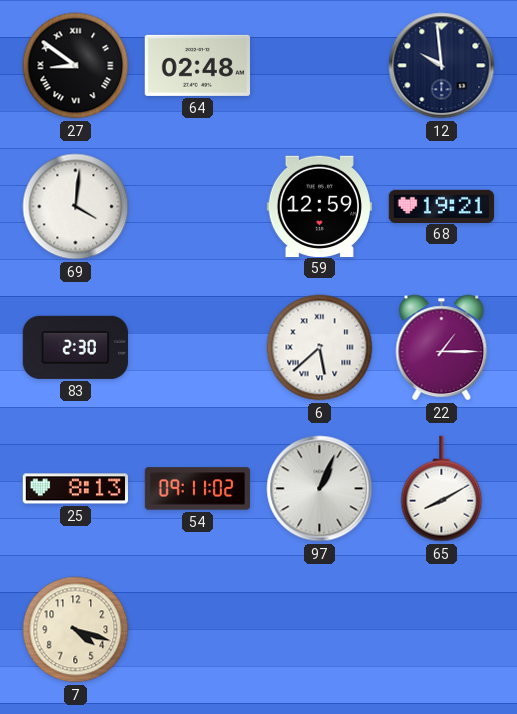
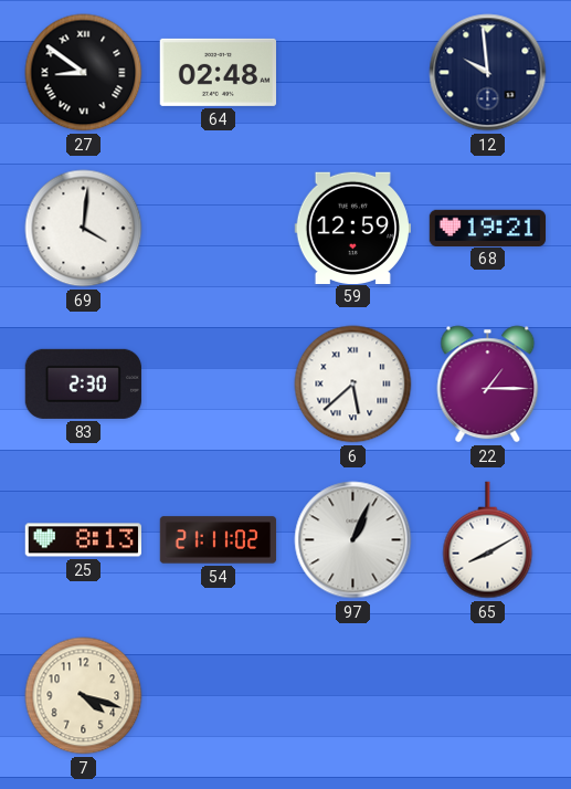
54: 09:11 -> 21:11 (219, 540)
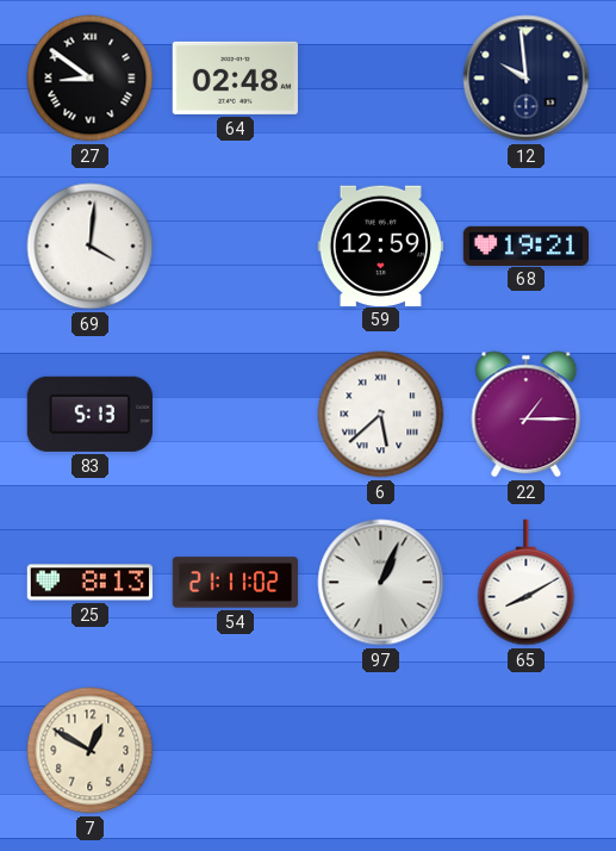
83: 2:30 -> 5:13 (89, 414)
7: 4:18 -> 12:50 (91, 751)
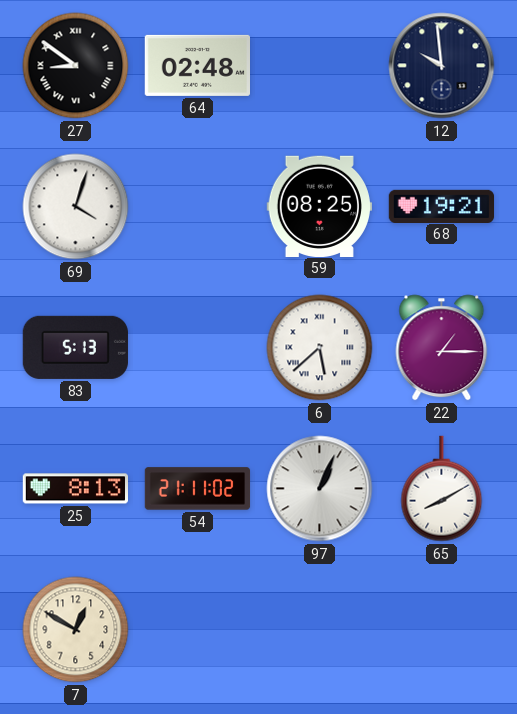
69: 4:01 -> 4:03 (76, 207)
59: 12:59 -> 08:25 (319, 206)
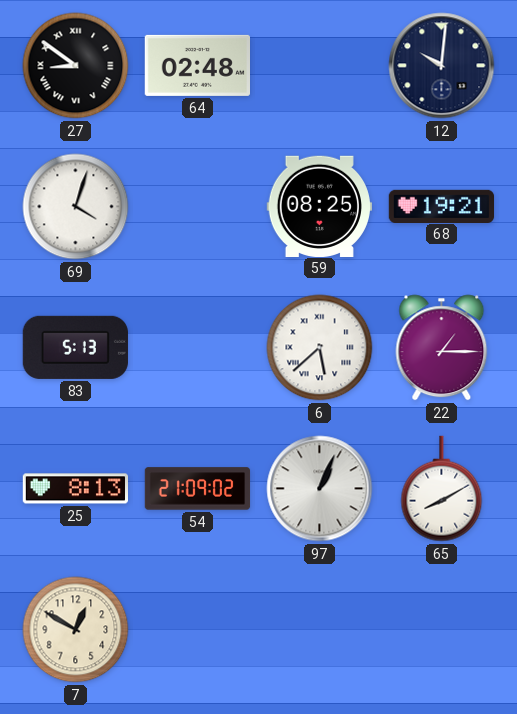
12: 9:59 -> 10:01 (442, 66)
54: 21:11 -> 21:09 (198, 489)
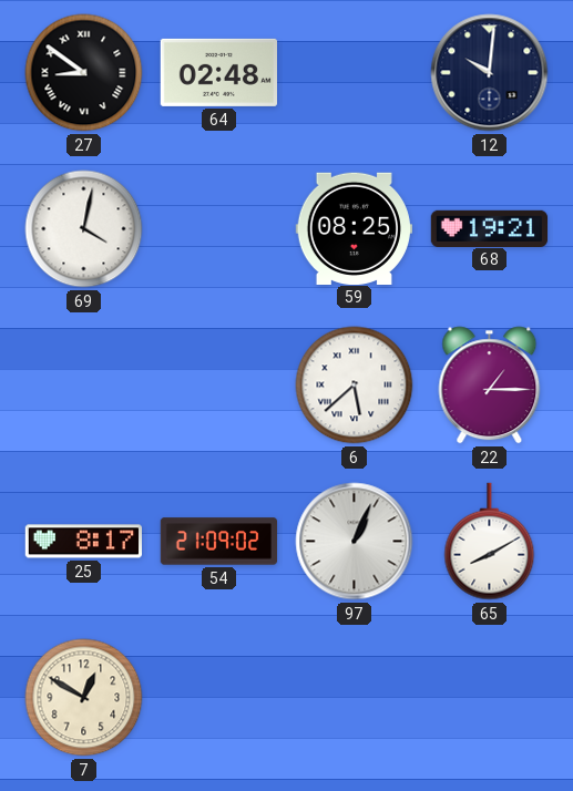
69: 4:03 -> 4:02 (84, 229)
83: 5:13 -> none (75, 347)
25: 8:13 -> 8:17 (83, 542)
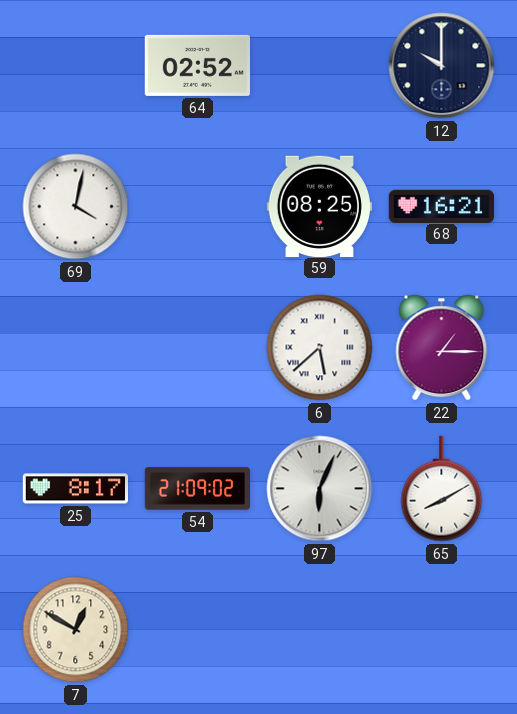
27: 8:51 -> none (84, 73)
64: 02:48 -> 02:52 (197, 65)
12: 10:01 -> 10:00 (442, 66)
68: 19:21 -> 16:21 (442, 206)
97: 1:04 -> 6:04 (320, 489)
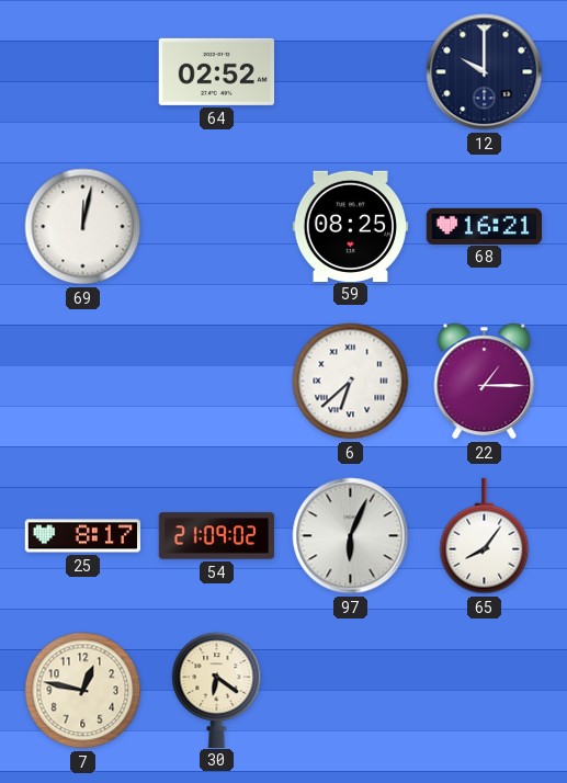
69: 4:02 -> 12:02 (83, 227)
6: 5:38 -> 6:38 (351, 382)
65: 8:10 -> 8:06 (485, 536)
7: 12:50 -> 12:47 (83, 691)
30: none -> 6:21 (217, 690)
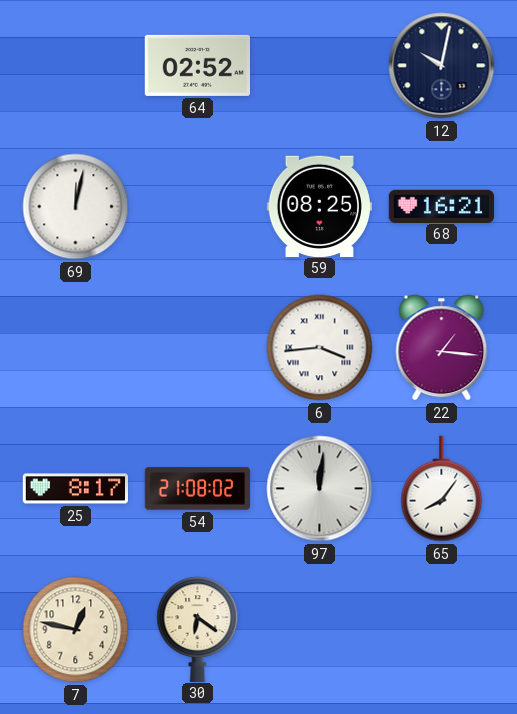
12: 10:00 -> 10:02 (442, 66)
6: 6:38 -> 3:44 (320, 348)
22: 1:15 -> 1:16 (442, 348)
54: 21:09 -> 21:08 (198, 489)
97: 6:04 -> 12:01 (320, 489)
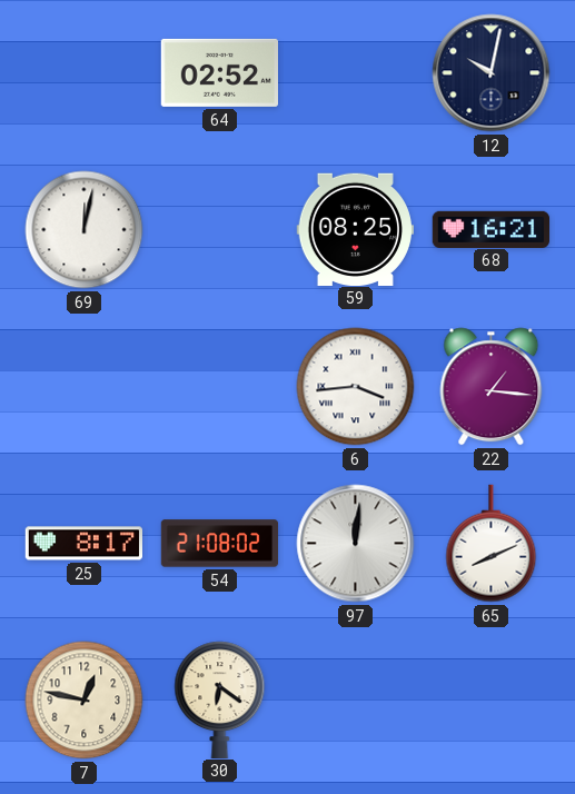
65: 8:06 -> 8:11 (492, 544)
